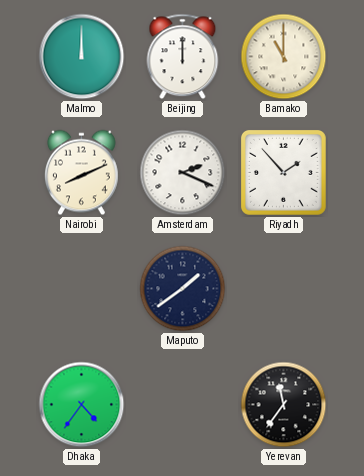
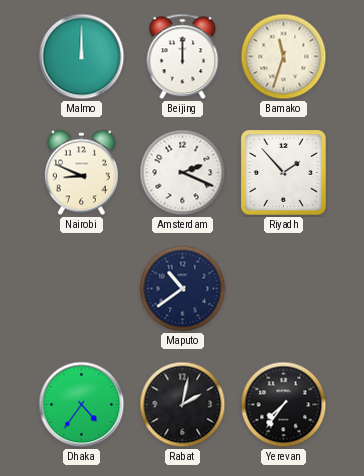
Bamako: 11:00 -> 11:33 (284, 57)
Nairobi: 8:11 -> 8:49 (81, 173)
Maputo: 1:39 -> 10:39 (183, 289)
Rabat: none -> 2:02 (183, 405)
Yerevan: 11:36 -> 7:36 (284, 405)
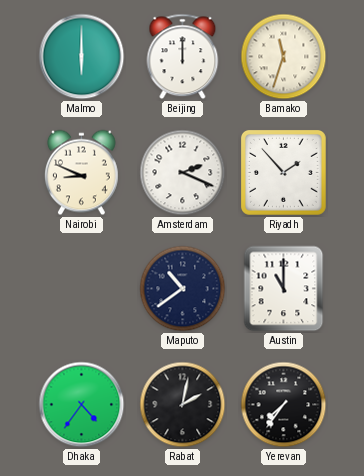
Malmo: 12:00 -> 6:00 (82, 57)
Austin: none -> 11:00 (284, 289)
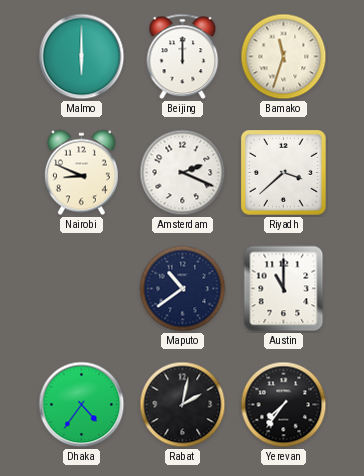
Riyadh: 1:53 -> 3:38 (284, 173)
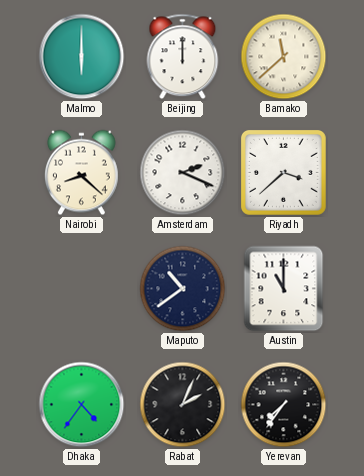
Bamako: 11:33 -> 11:38 (284, 57)
Nairobi: 8:49 -> 8:22 (81, 173)
Rabat: 2:02 -> 2:04 (183, 405)
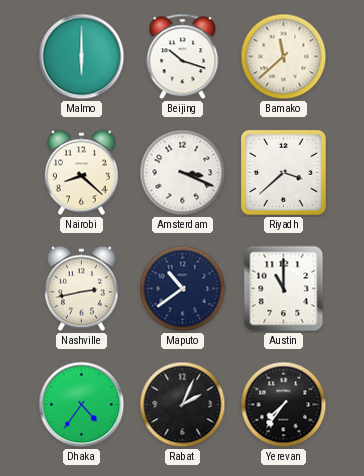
Beijing: 12:00 -> 10:18 (183, 57)
Amsterdam: 2:19 -> 3:19 (183, 173)
Nashville: none -> 2:43 (81, 289)
